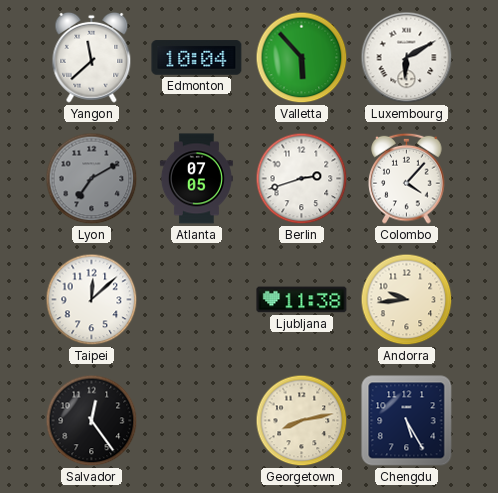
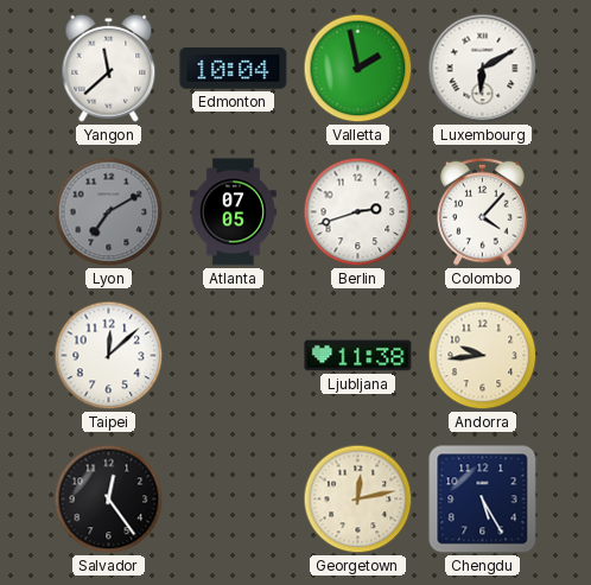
Valletta: 5:53 -> 1:58 (358, 69)
Georgetown: 8:13 -> 12:13 (358, 500)
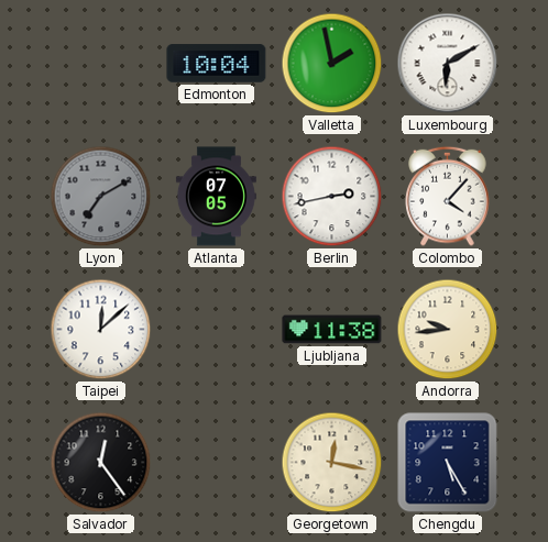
Yangon: 11:38 -> none (109, 68)
Berlin: 2:42 -> 2:43 (332, 197)
Georgetown: 12:13 -> 12:17 (332, 463)
